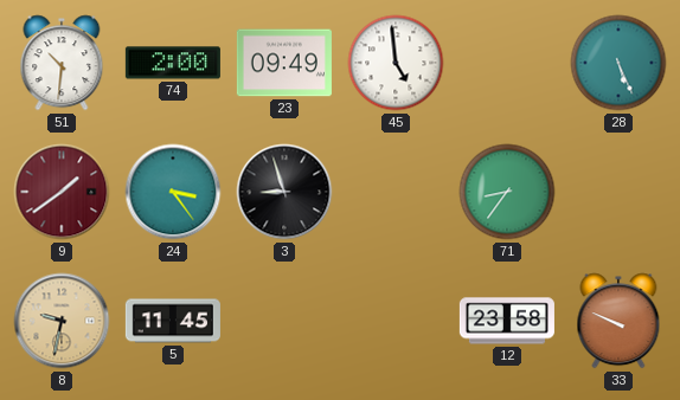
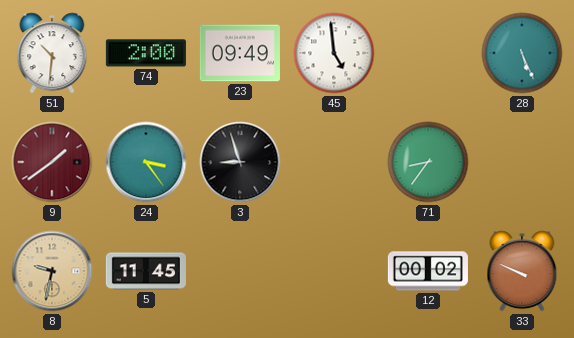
12: 23:58 -> 00:02 (428, 271)
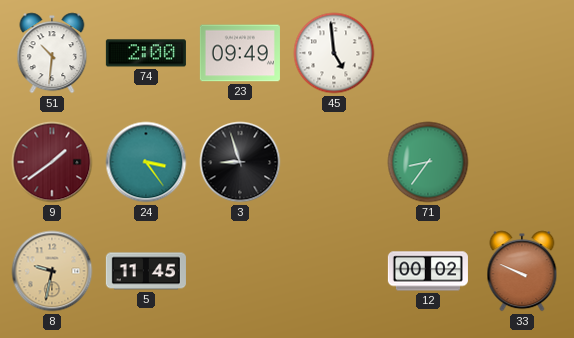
28: 5:26 -> none (522, 53)
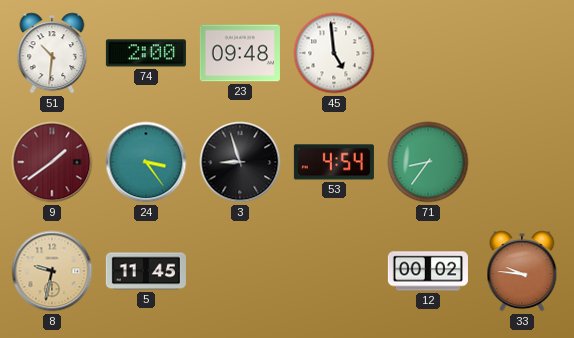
23: 09:49 -> 09:48 (240, 53)
53: none -> 4:54 (334, 162)
33: 9:49 -> 9:46 (522, 271)
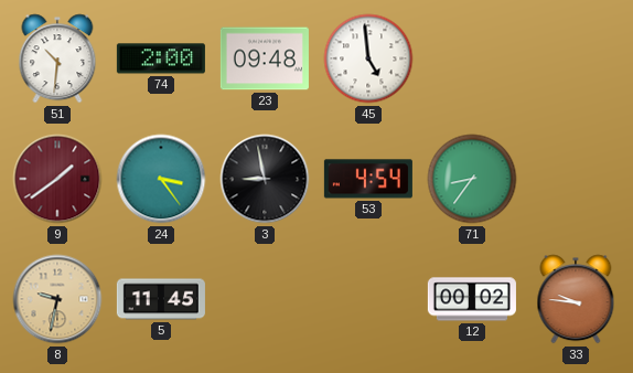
3: 8:57 -> 8:58 (265, 179)
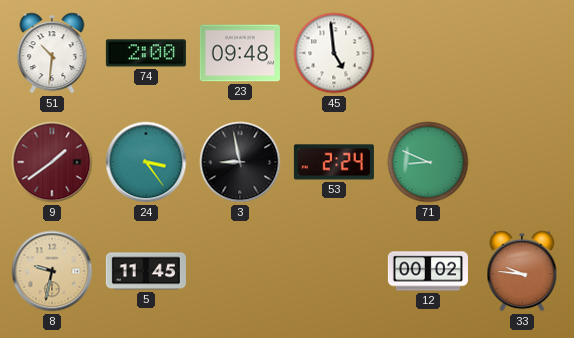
53: 4:54 -> 2:24 (334, 162)
71: 8:36 -> 8:49 (428, 162)
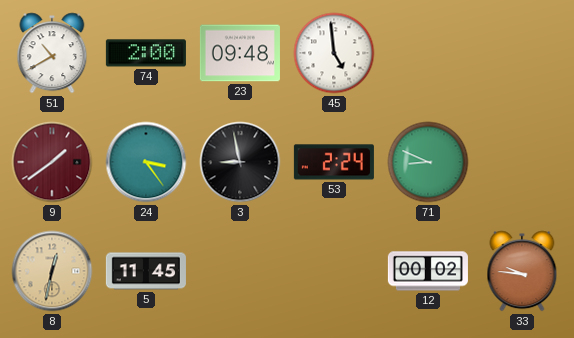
51: 10:31 -> 10:40 (52, 53)
8: 9:32 -> 12:32 (52, 271)
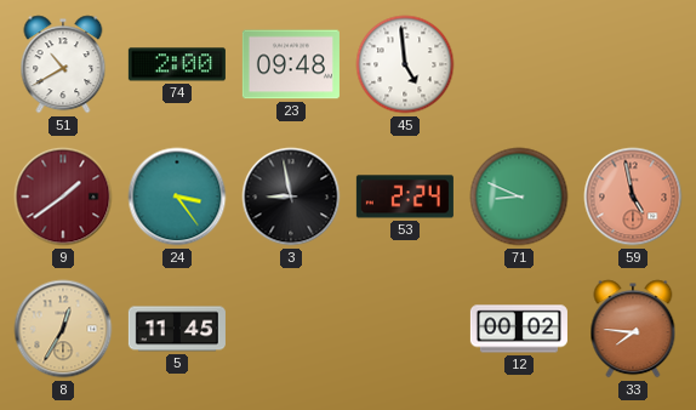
59: none -> 4:58 (633, 197)
8: 12:32 -> 12:35 (63, 329)
33: 9:46 -> 7:46 (633, 329)
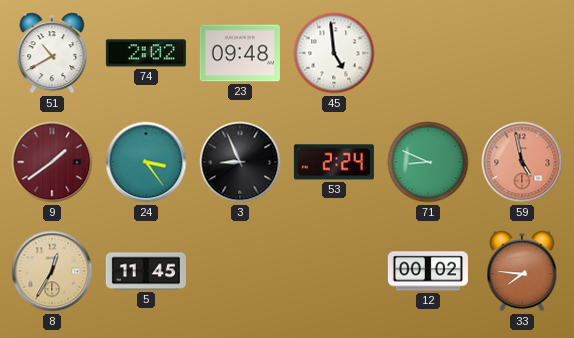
74: 2:00 -> 2:02 (146, 53)
3: 8:58 -> 8:56 (240, 162)
